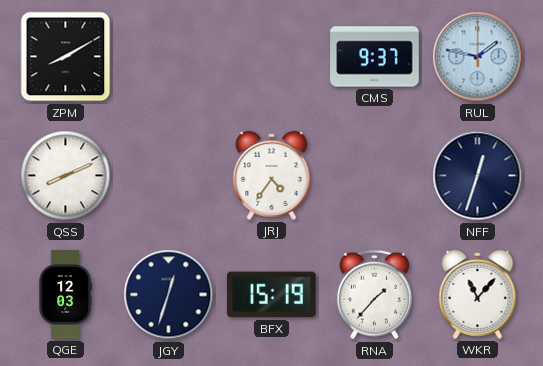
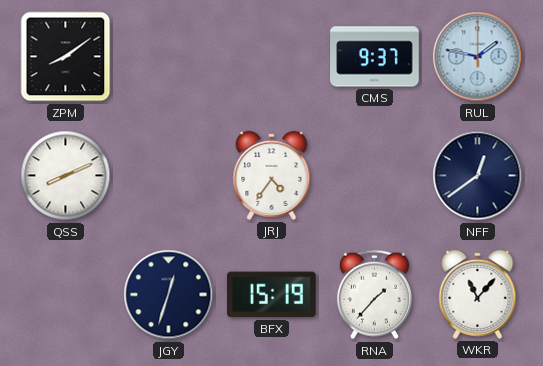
ZPM: 8:10 -> 8:09 (66, 57)
NFF: 12:33 -> 12:39 (478, 176)
QGE: 12:03 -> none (65, 295)
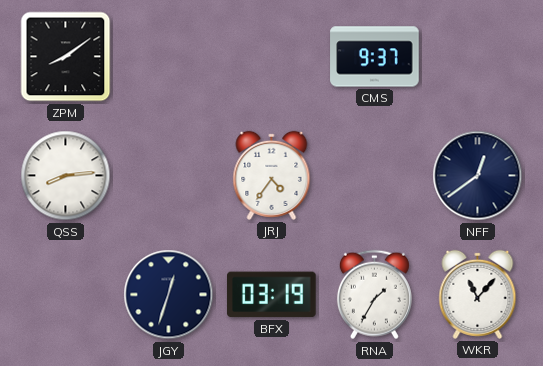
RUL: 1:47 -> none (478, 57)
QSS: 8:11 -> 8:14 (66, 176)
BFX: 15:19 -> 03:19 (272, 295)
RNA: 1:37 -> 1:35 (374, 295)
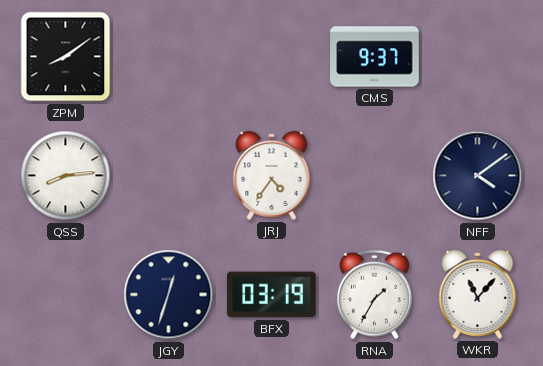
NFF: 12:39 -> 4:09 (478, 176)
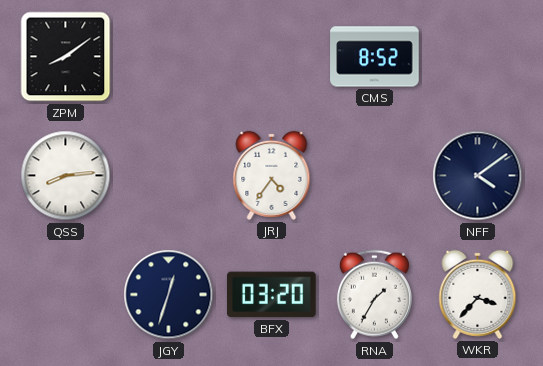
CMS: 9:37 -> 8:52 (375, 57)
BFX: 03:19 -> 03:20 (272, 295)
WKR: 11:07 -> 3:37 (478, 294)
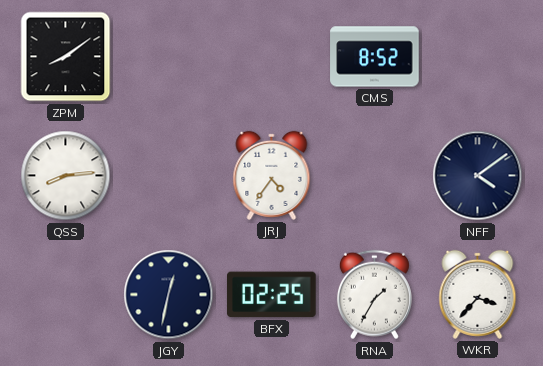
JGY: 12:33 -> 12:32 (169, 295)
BFX: 03:20 -> 02:25 (272, 295)
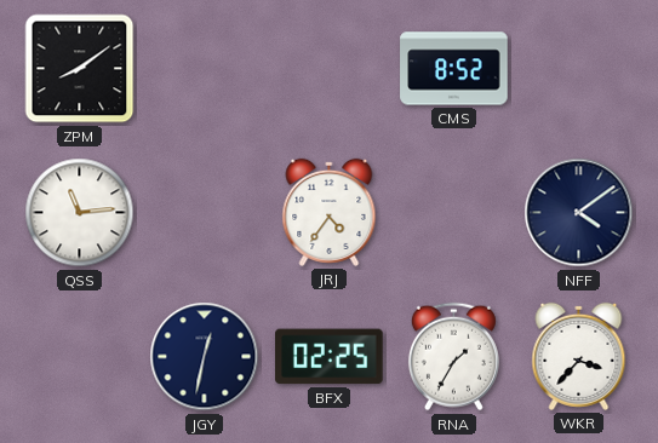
QSS: 8:14 -> 11:14 (80, 213)
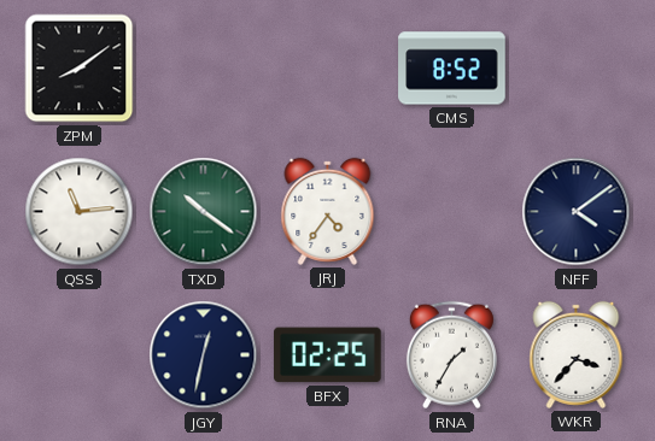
TXD: none -> 10:21 (204, 212)
